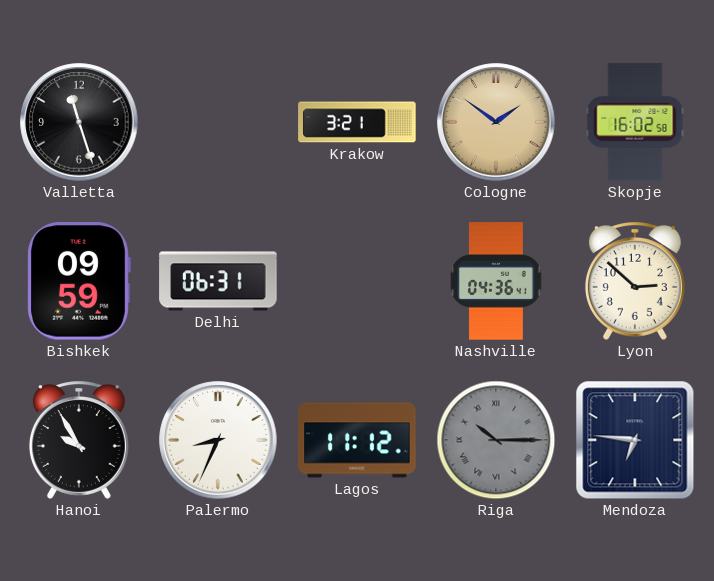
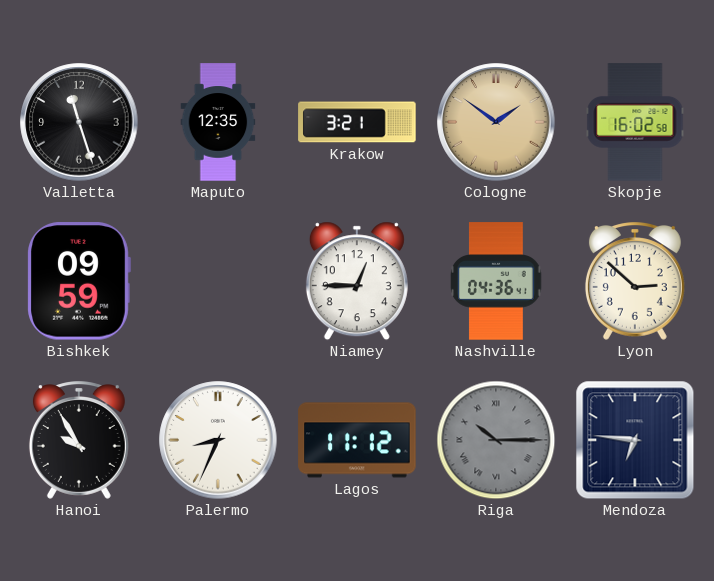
Maputo: none -> 12:35 (218, 122)
Delhi: 06:31 -> none (218, 281)
Niamey: none -> 12:45 (357, 281)
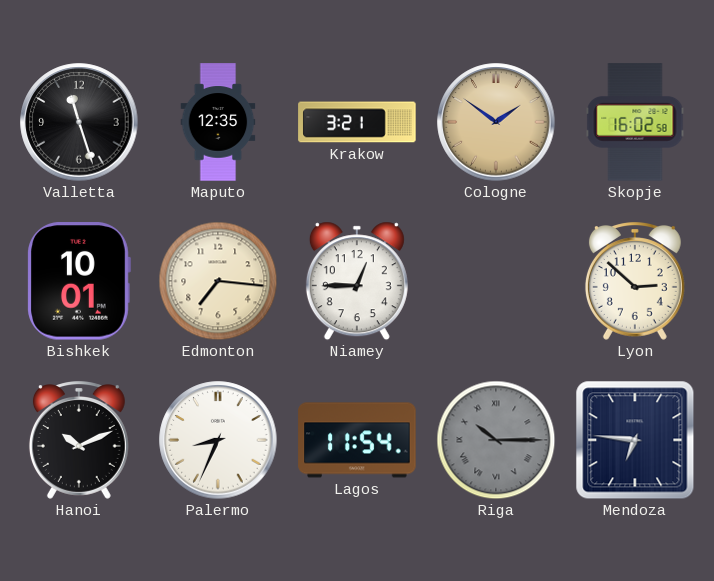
Bishkek: 09:59 -> 10:01 (79, 281)
Edmonton: none -> 7:16 (218, 281)
Nashville: 04:36 -> none (496, 281)
Hanoi: 9:55 -> 10:11 (79, 440)
Lagos: 11:12 -> 11:54 (357, 440)
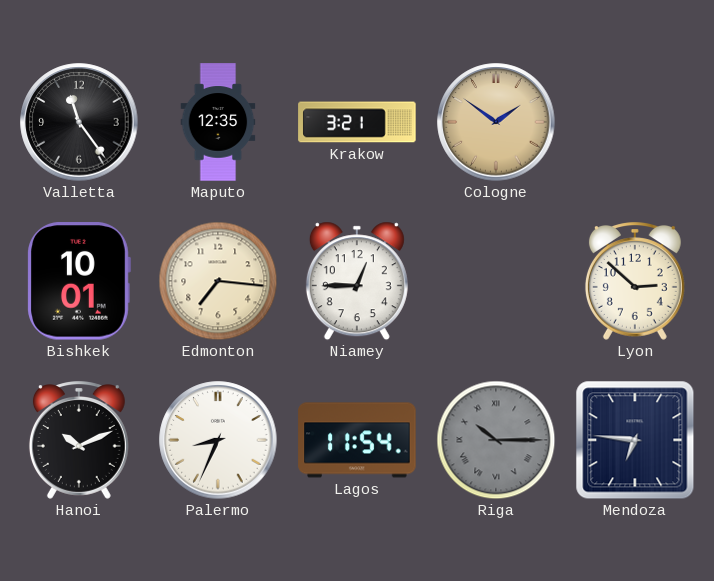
Valletta: 11:27 -> 11:24 (79, 122)
Skopje: 16:02 -> none (635, 122)
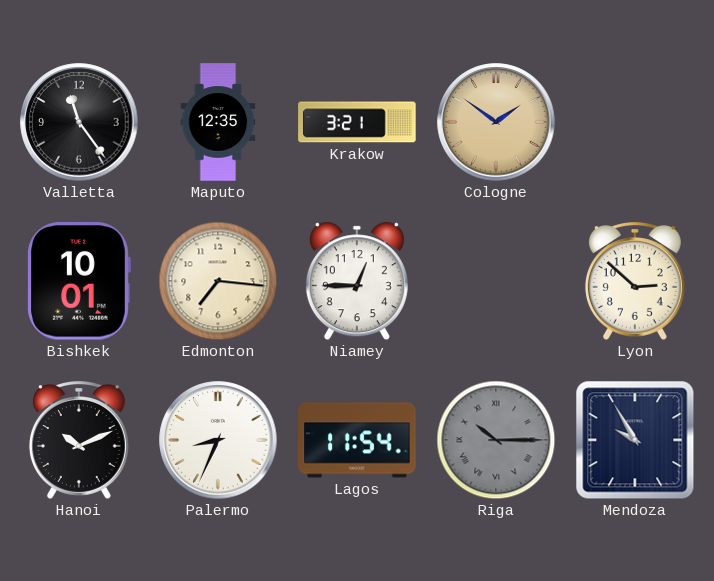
Mendoza: 6:46 -> 9:55 (635, 440)
